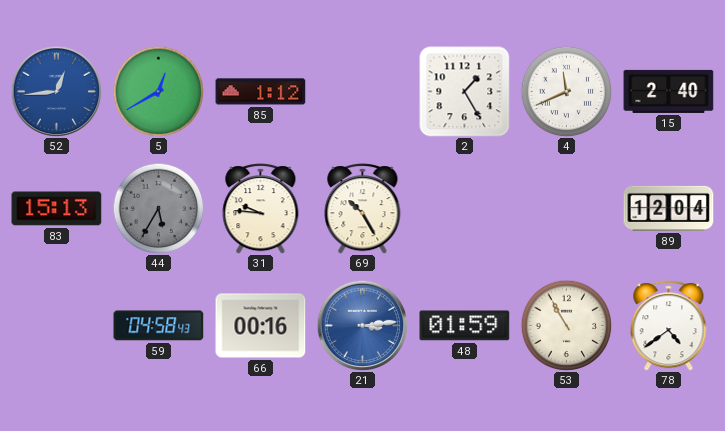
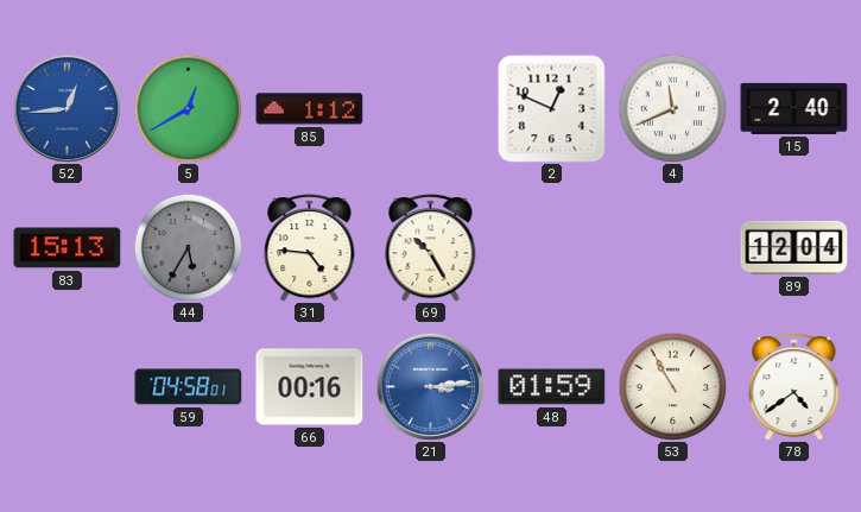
2: 1:25 -> 12:49 (552, 109)
31: 9:46 -> 4:46 (310, 248)
59: 04:58:43 -> 04:58:01 (189, 387)
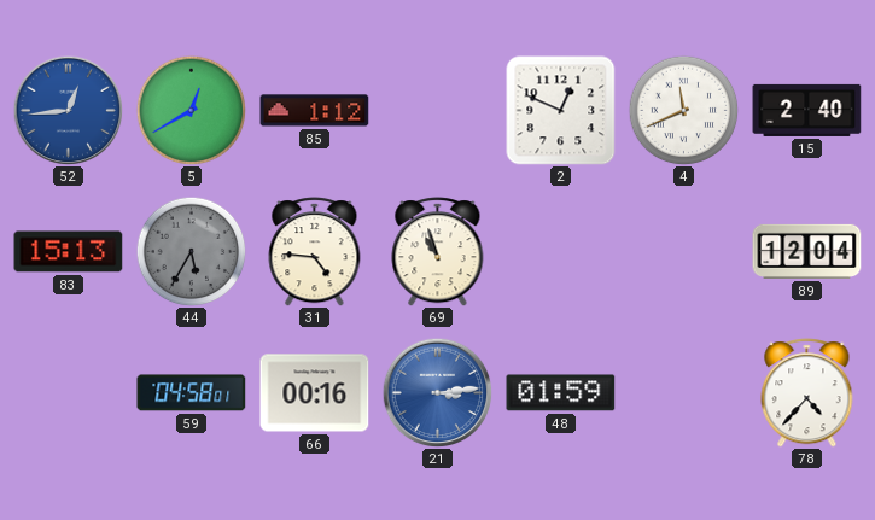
69: 10:25 -> 10:57 (438, 252)
53: 10:55 -> none (672, 386)
78: 4:39 -> 4:37 (807, 393)
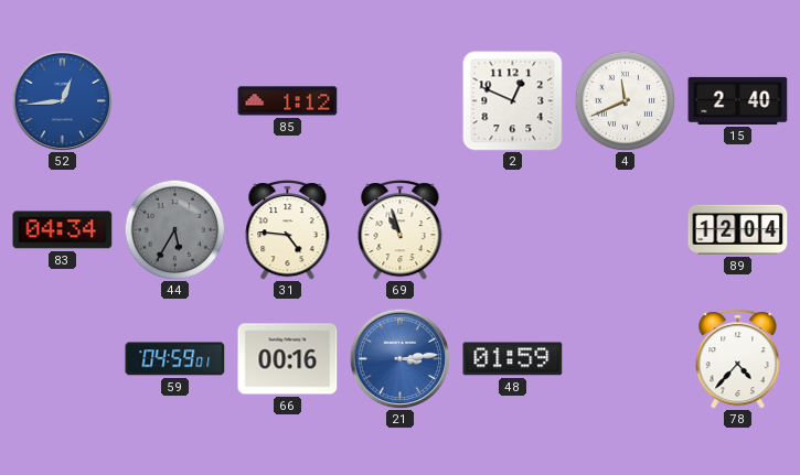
5: 12:40 -> none (191, 110)
83: 15:13 -> 04:34 (63, 230)
59: 04:58 -> 04:59 (175, 359)
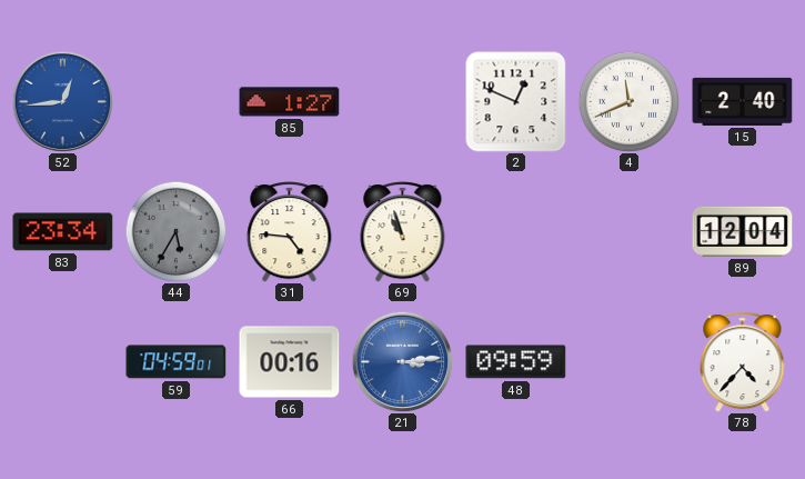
85: 1:12 -> 1:27 (290, 102)
83: 04:34 -> 23:34 (63, 232)
48: 01:59 -> 09:59 (516, 362)
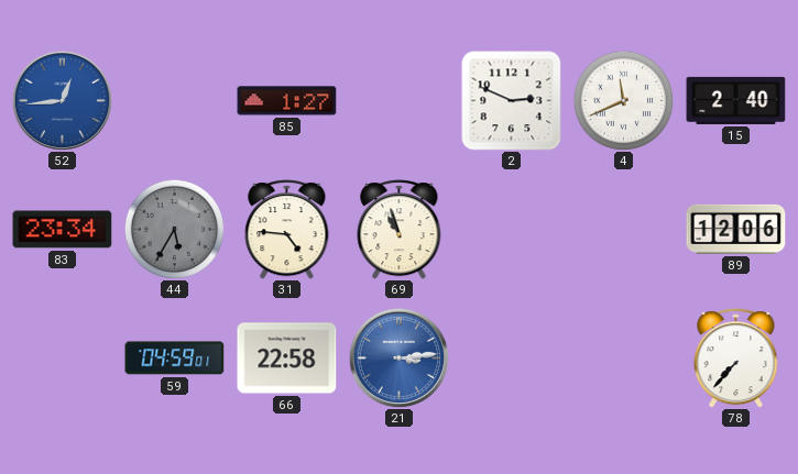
2: 12:49 -> 2:49 (512, 101)
89: 12:04 -> 12:06 (736, 229)
66: 00:16 -> 22:58 (287, 359)
48: 09:59 -> none (516, 362)
78: 4:37 -> 7:37 (736, 359)
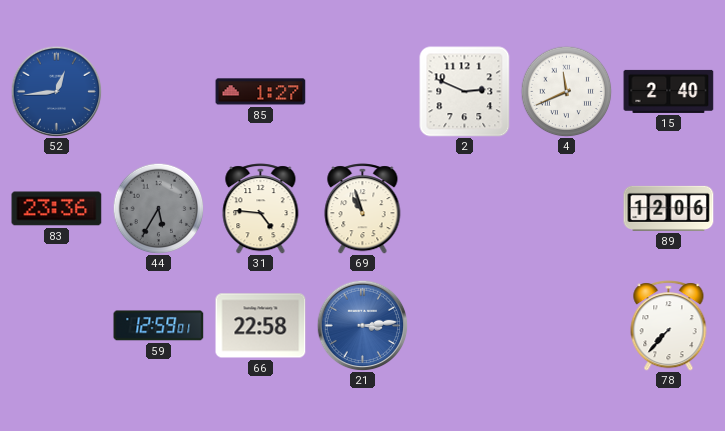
83: 23:34 -> 23:36 (57, 209)
59: 04:59 -> 12:59 (159, 326)
